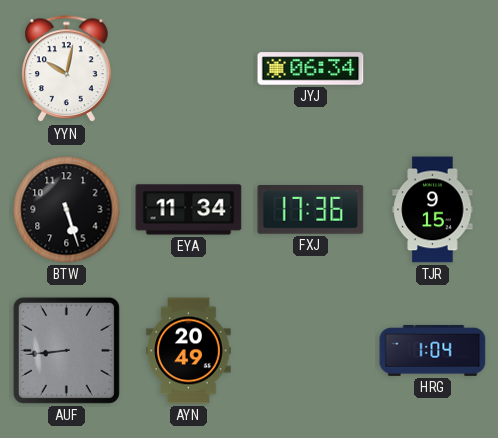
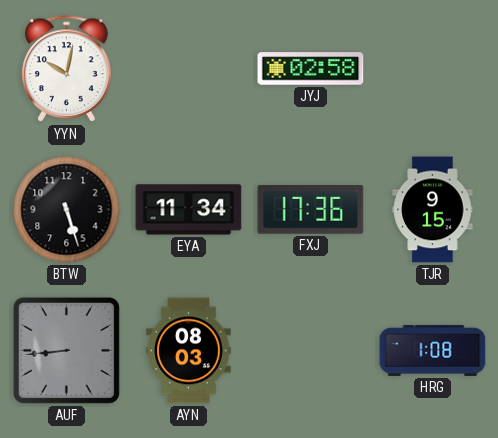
JYJ: 06:34 -> 02:58 (311, 69)
AYN: 20:49 -> 08:03 (189, 351)
HRG: 1:04 -> 1:08 (433, 350)
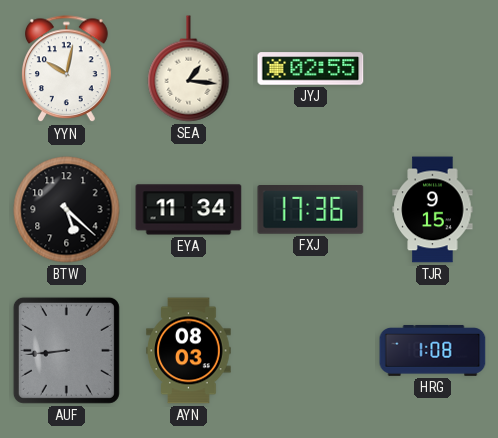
SEA: none -> 1:16 (189, 69)
JYJ: 02:58 -> 02:55 (311, 69)
BTW: 5:27 -> 5:22 (67, 210)
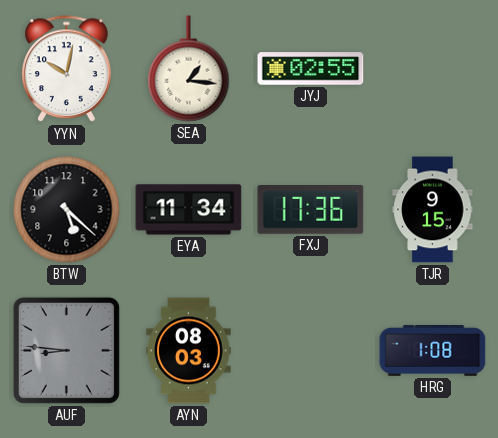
AUF: 8:44 -> 8:46 (66, 350)
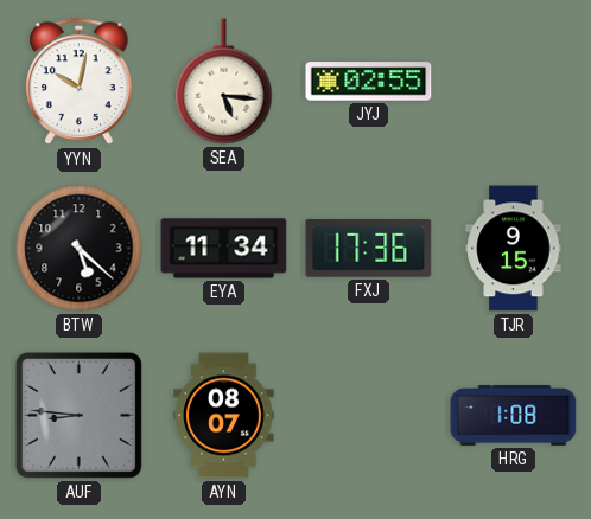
SEA: 1:16 -> 5:16 (224, 82)
AYN: 08:03 -> 08:07 (224, 416)
